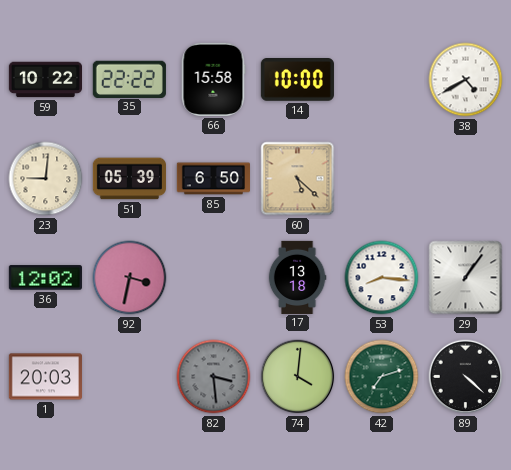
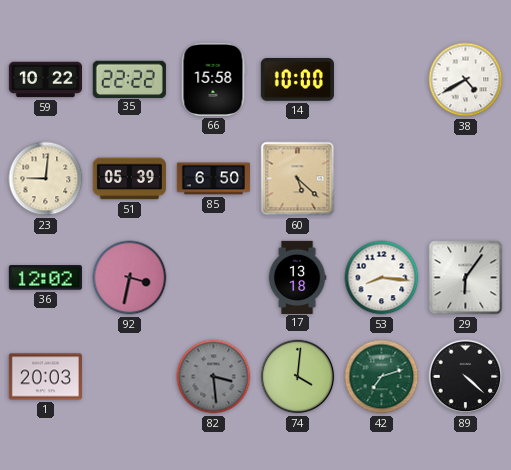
29: 1:06 -> 6:06 (466, 278)
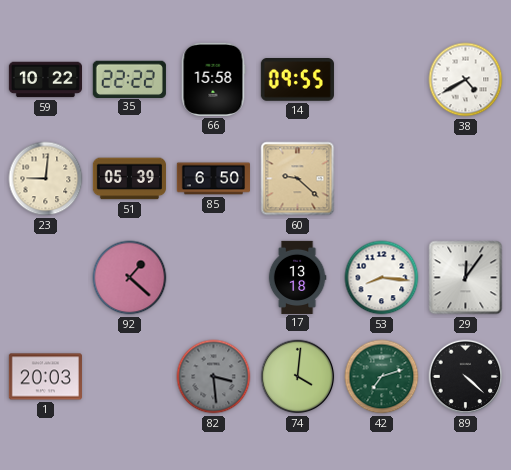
14: 10:00 -> 09:55 (297, 80)
60: 5:22 -> 9:22 (298, 179)
36: 12:02 -> none (45, 278)
92: 3:32 -> 1:22 (130, 278)
29: 6:06 -> 12:06 (466, 278)
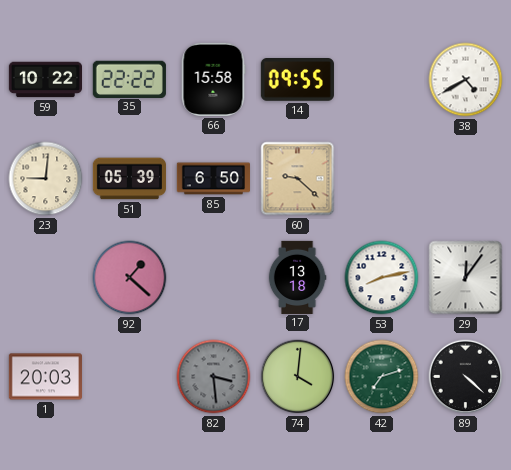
53: 8:16 -> 8:13 (382, 278)
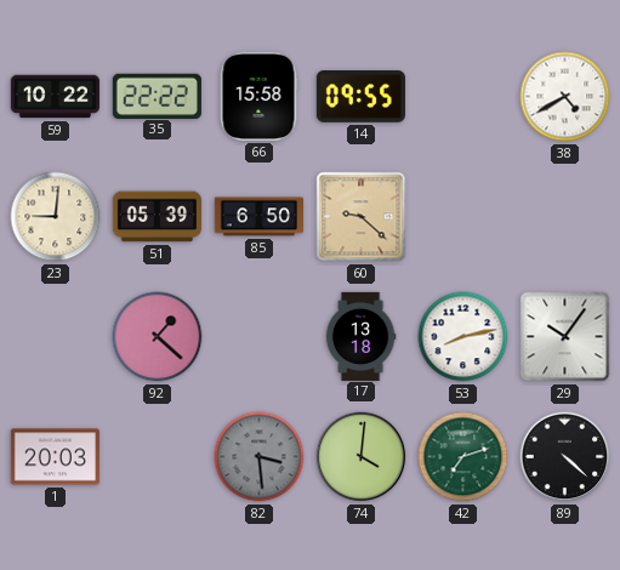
29: 12:06 -> 10:06 (565, 337)
